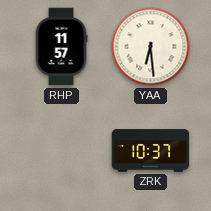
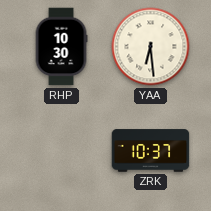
RHP: 11:57 -> 10:30 (61, 47)
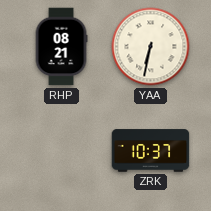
RHP: 10:30 -> 08:21 (61, 47)
YAA: 6:29 -> 6:32 (151, 47)
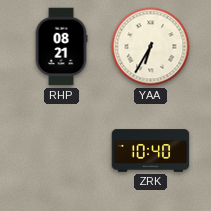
YAA: 6:32 -> 6:35 (151, 47)
ZRK: 10:37 -> 10:40 (151, 151)
